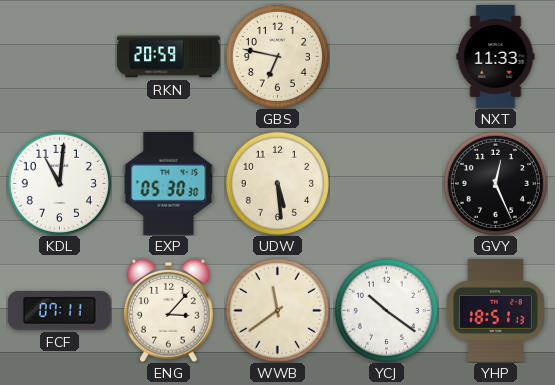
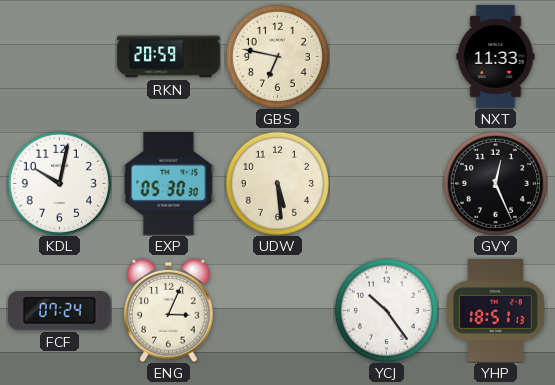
KDL: 11:01 -> 10:02 (59, 183)
FCF: 07:11 -> 07:24 (60, 310)
ENG: 3:07 -> 3:04 (169, 310)
WWB: 11:39 -> none (277, 310)
YCJ: 10:21 -> 10:24 (386, 310)
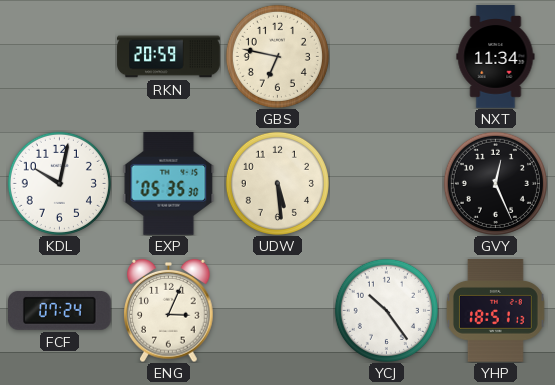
NXT: 11:33 -> 11:34 (496, 57)
EXP: 05:30 -> 05:35 (169, 184)
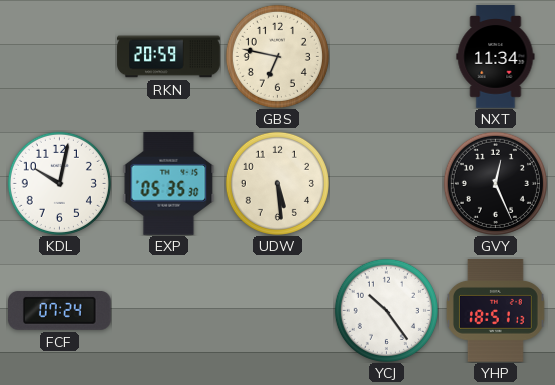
ENG: 3:04 -> none (169, 310)
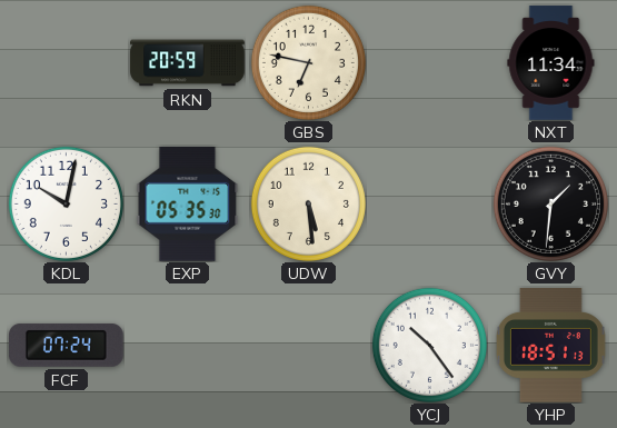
GVY: 12:26 -> 1:31 (550, 203)
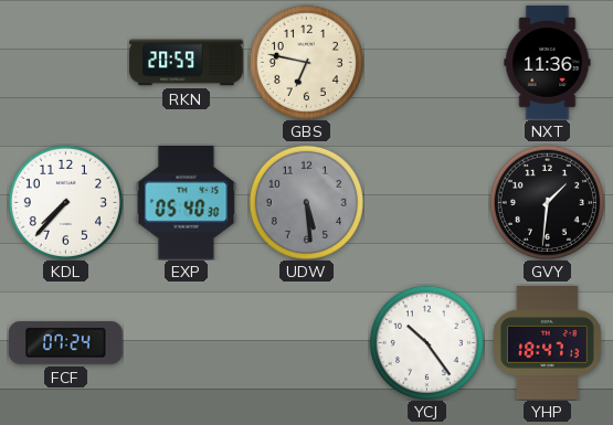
NXT: 11:34 -> 11:36 (548, 63)
KDL: 10:02 -> 7:37 (65, 202)
EXP: 05:35 -> 05:40 (187, 203)
UDW dial: cream -> grey (306, 202)
YHP: 18:51 -> 18:47 (547, 343)
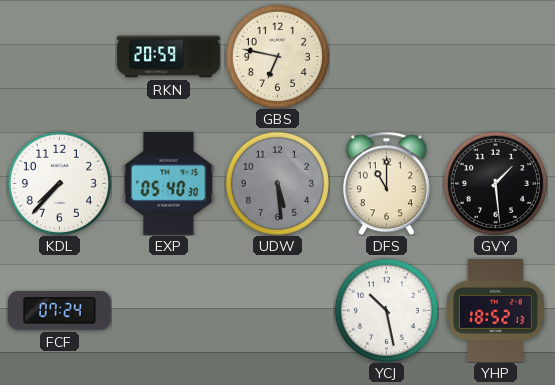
NXT: 11:36 -> none (548, 63)
DFS: none -> 11:00 (386, 183)
GVY: 1:31 -> 1:29 (495, 183)
YCJ: 10:24 -> 10:28 (386, 310)
YHP: 18:47 -> 18:52 (495, 311)
